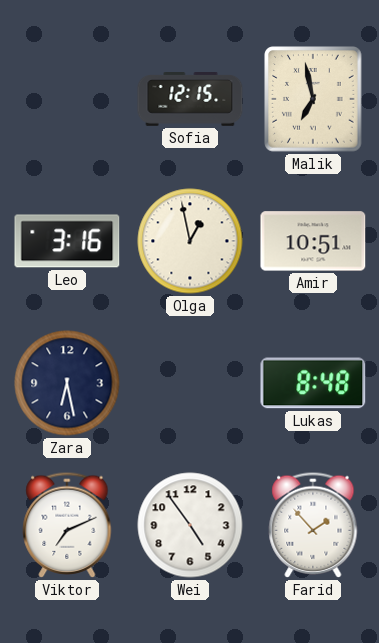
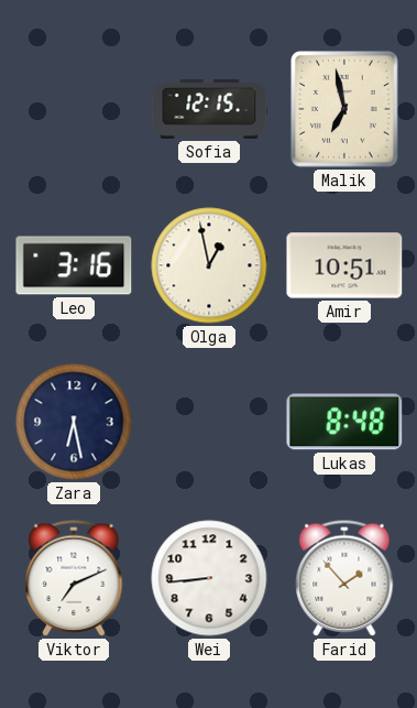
Wei: 4:54 -> 8:44 (209, 578)
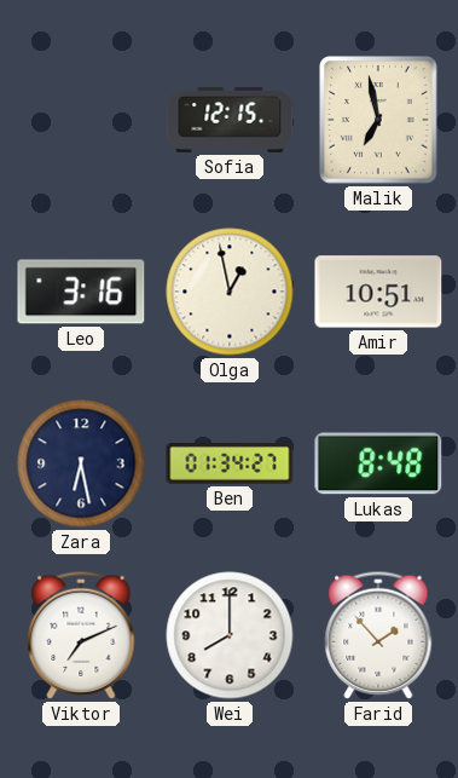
Ben: none -> 01:34 (230, 463)
Wei: 8:44 -> 8:00 (230, 635)
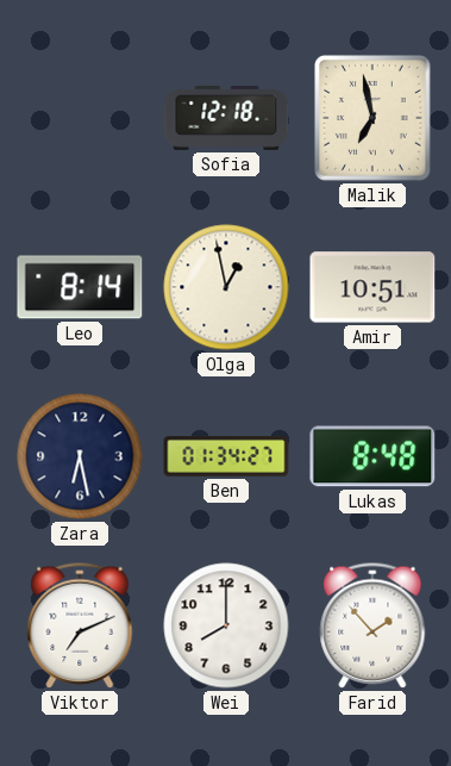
Sofia: 12:15 -> 12:18 (226, 119)
Leo: 3:16 -> 8:14 (80, 287)
